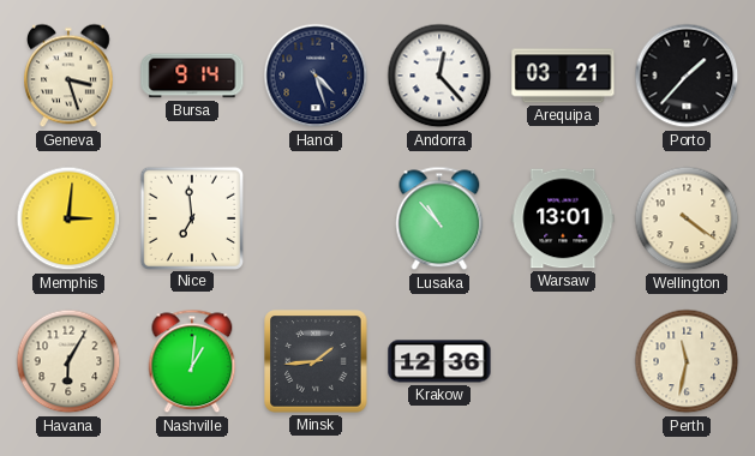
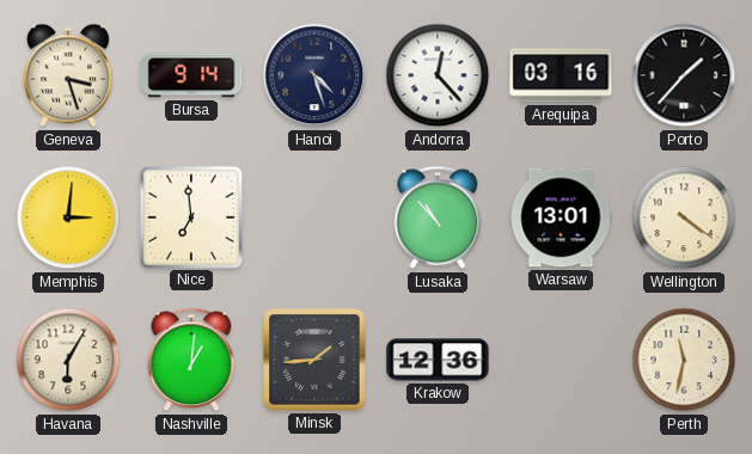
Arequipa: 03:21 -> 03:16 (561, 75)
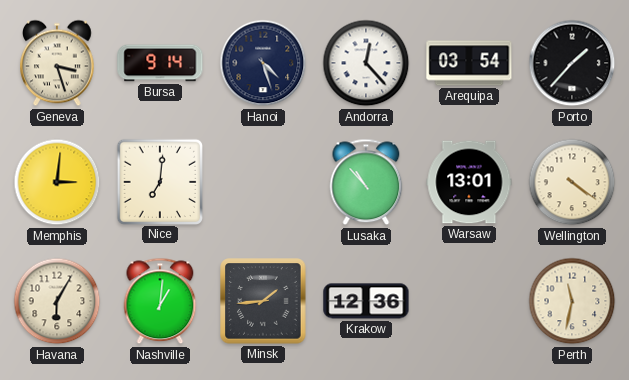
Arequipa: 03:16 -> 03:54 (469, 63)
Nice: 6:59 -> 7:01 (159, 181)
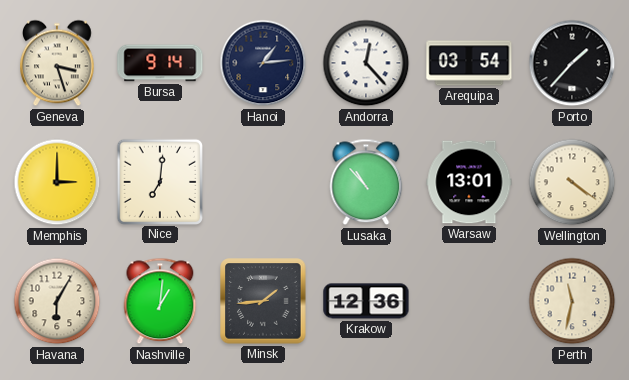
Hanoi: 4:27 -> 1:14 (263, 63)
Memphis: 3:01 -> 3:00 (57, 182)
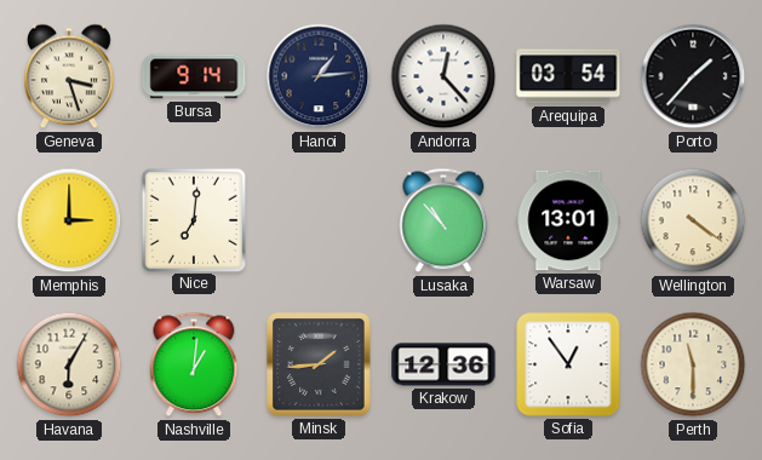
Sofia: none -> 12:54 (568, 364)
Perth: 11:32 -> 11:30 (693, 364)
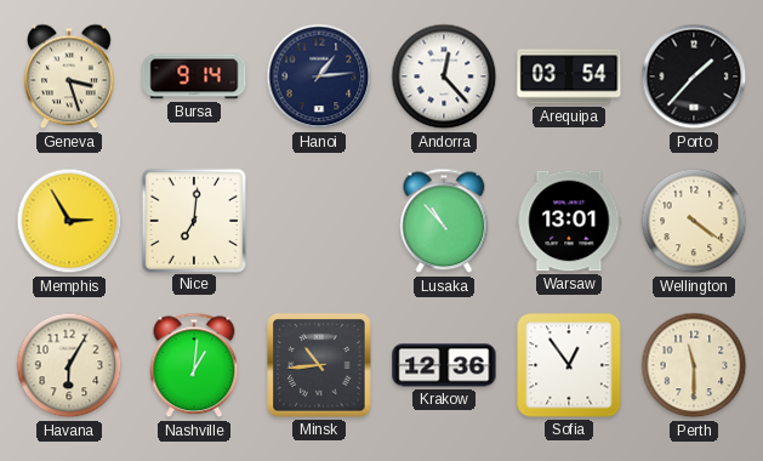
Memphis: 3:00 -> 2:55 (69, 221)
Minsk: 1:44 -> 10:44 (319, 365)
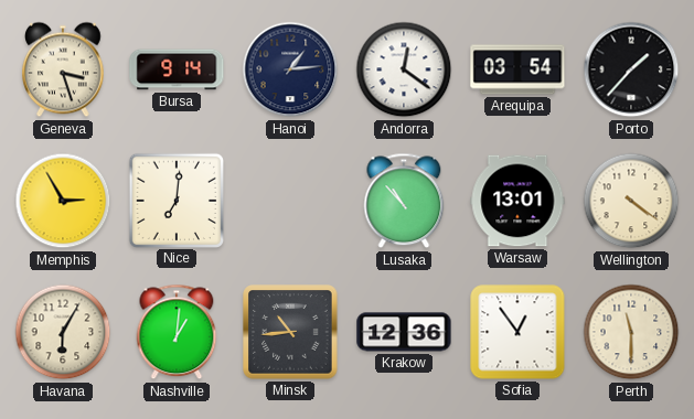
Andorra: 12:23 -> 12:21 (404, 69)
